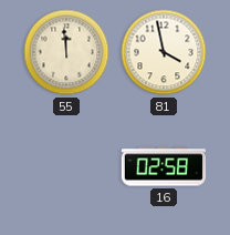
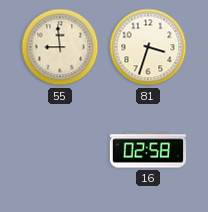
55: 11:59 -> 8:59 (60, 47)
81: 3:58 -> 3:33 (148, 47)
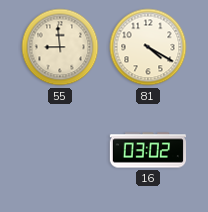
81: 3:33 -> 4:20 (148, 47)
16: 02:58 -> 03:02 (147, 150)
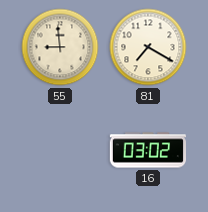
81: 4:20 -> 7:20 (148, 47)
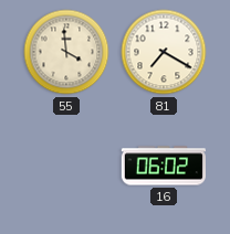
55: 8:59 -> 3:59 (66, 52)
16: 03:02 -> 06:02 (163, 166)
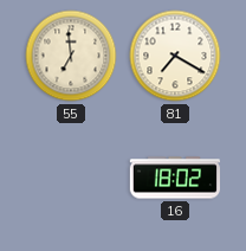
55: 3:59 -> 6:59 (71, 56)
16: 06:02 -> 18:02 (174, 178)
